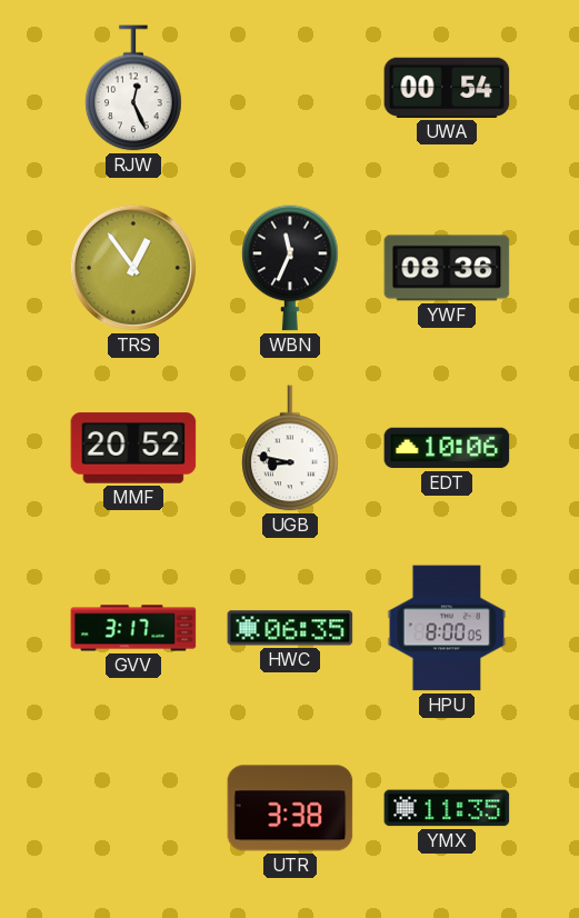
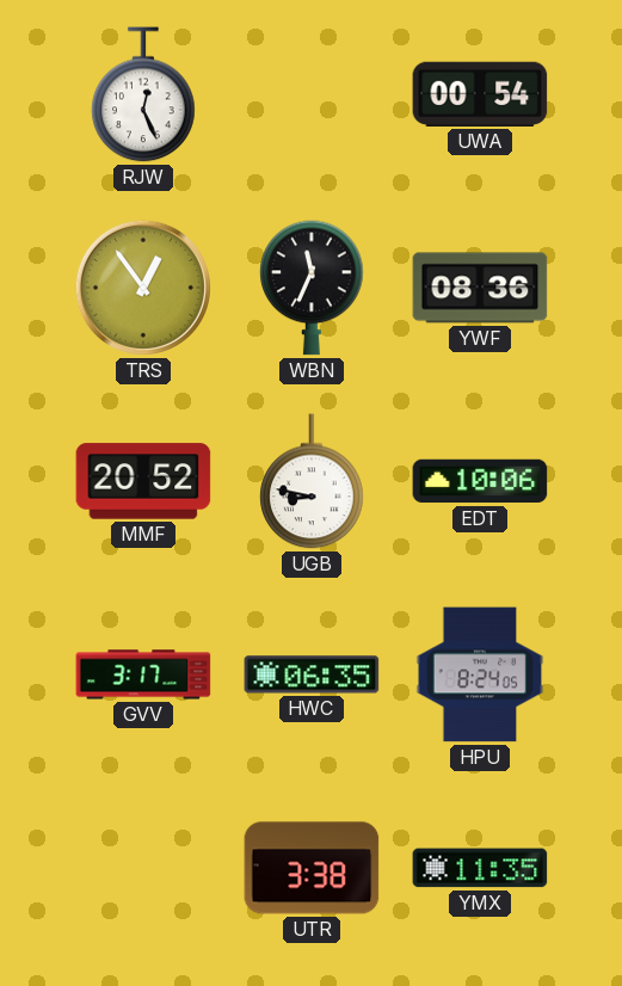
HPU: 8:00 -> 8:24 (480, 674)
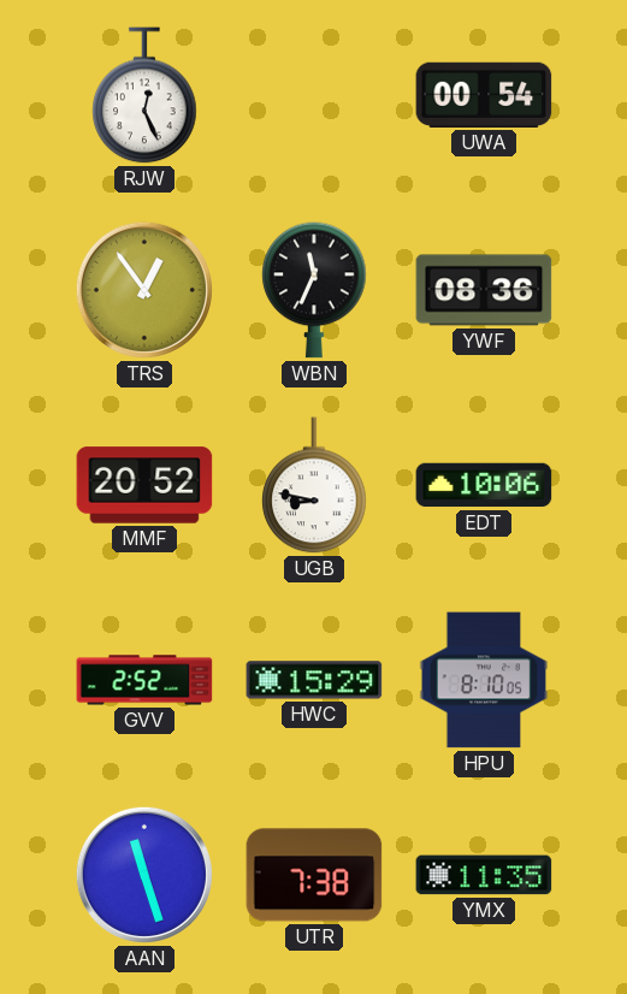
GVV: 3:17 -> 2:52 (144, 680)
HWC: 06:35 -> 15:29 (314, 680)
HPU: 8:24 -> 8:10 (484, 680)
AAN: none -> 11:27 (144, 875)
UTR: 3:38 -> 7:38 (314, 875)
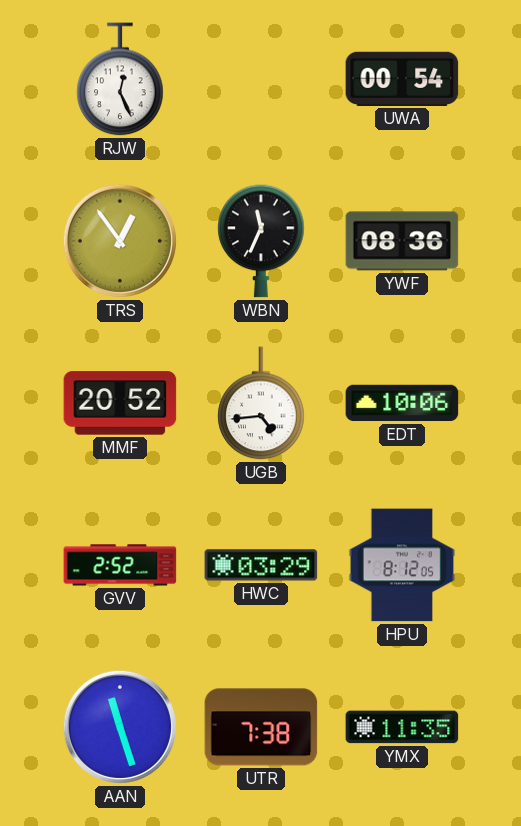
UGB: 8:47 -> 4:44 (261, 403)
HWC: 15:29 -> 03:29 (261, 565)
HPU: 8:10 -> 8:12 (402, 565)
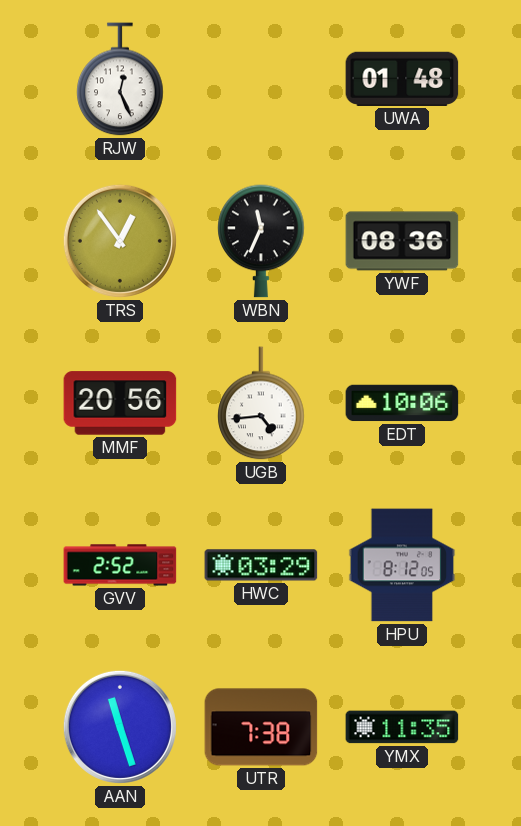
UWA: 00:54 -> 01:48 (402, 79)
MMF: 20:52 -> 20:56 (120, 403)
